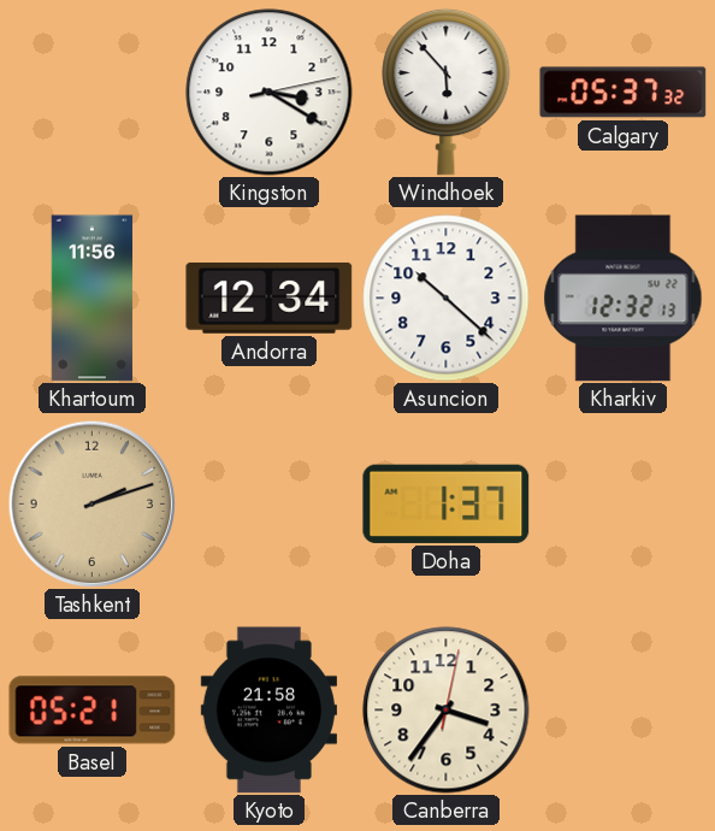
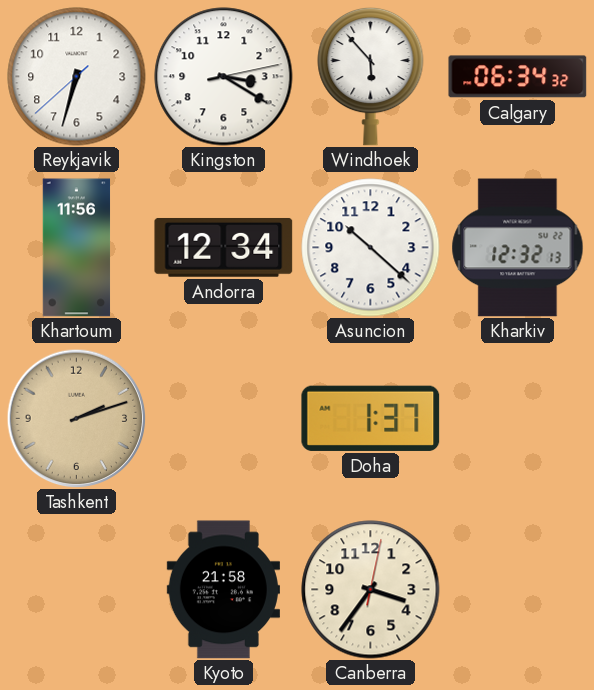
Reykjavik: none -> 6:32 (77, 77)
Calgary: 05:37 -> 06:34 (518, 77)
Basel: 05:21 -> none (93, 711)
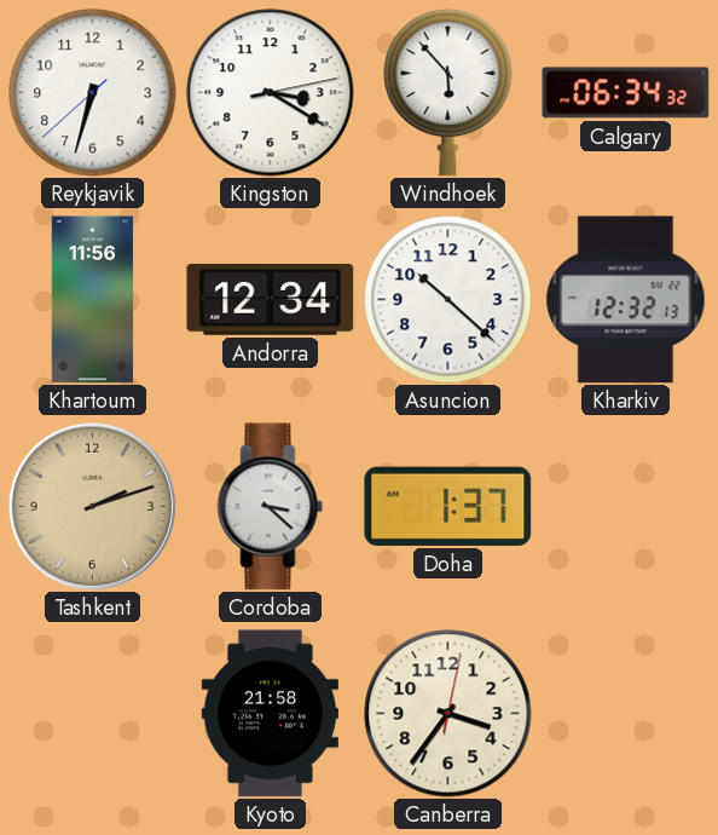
Cordoba: none -> 3:22 (271, 507)
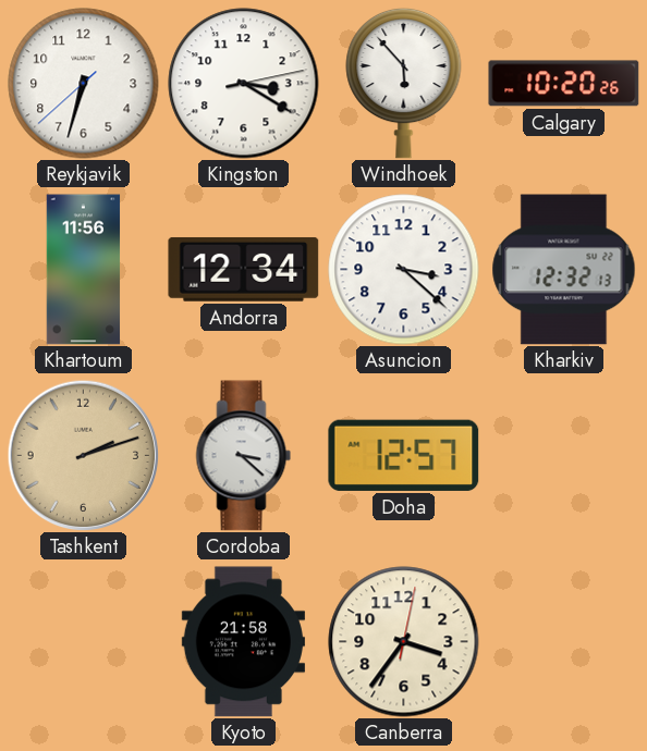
Calgary: 06:34 -> 10:20 (564, 84)
Asuncion: 10:22 -> 3:22 (404, 270)
Doha: 1:37 -> 12:57 (404, 455)
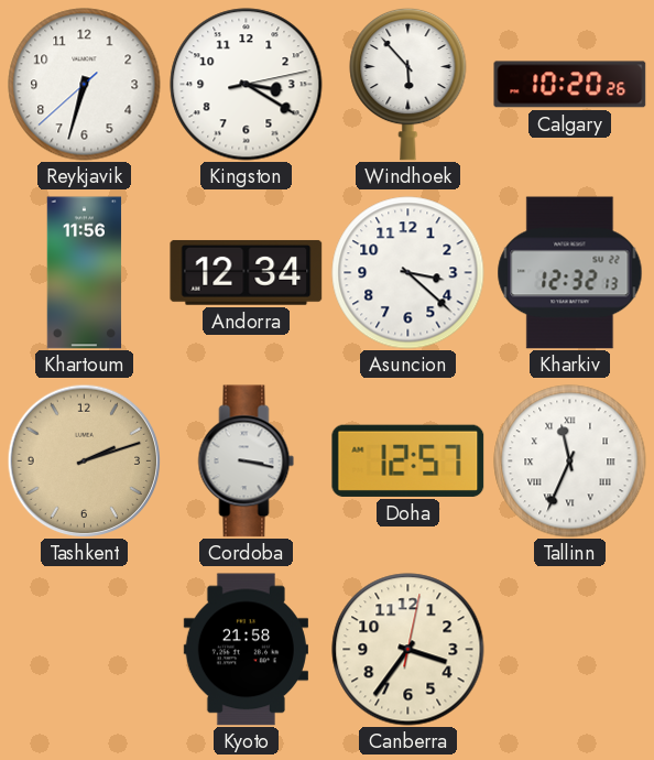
Cordoba: 3:22 -> 3:17 (247, 462)
Tallinn: none -> 11:34 (570, 462)
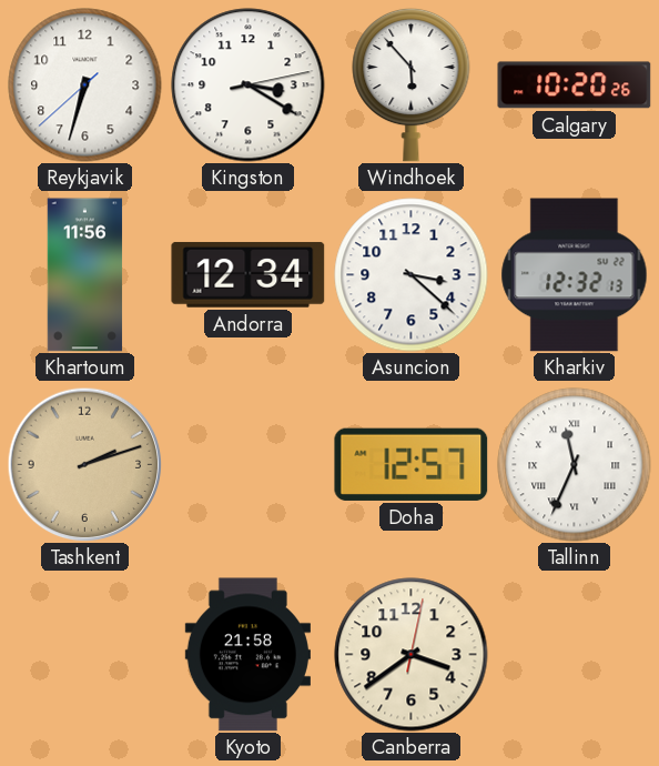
Cordoba: 3:17 -> none (247, 462)
Canberra: 3:36 -> 3:39 (412, 655)
